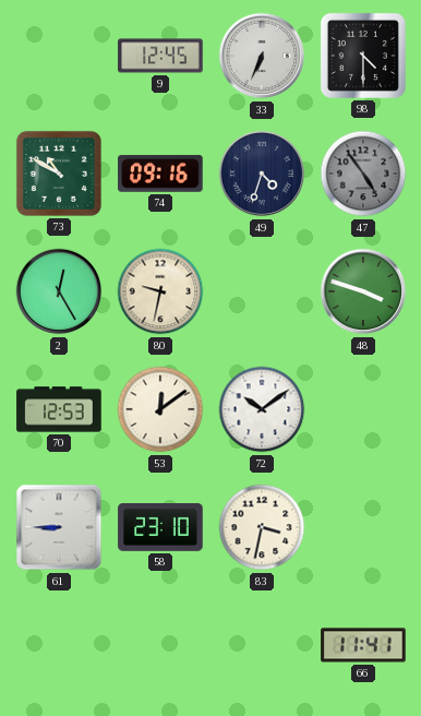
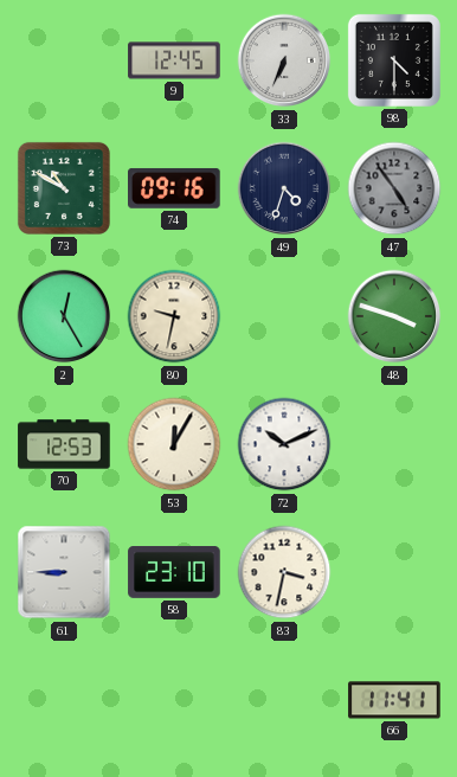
53: 12:09 -> 12:05 (174, 444)
72: 10:09 -> 10:11 (284, 444)
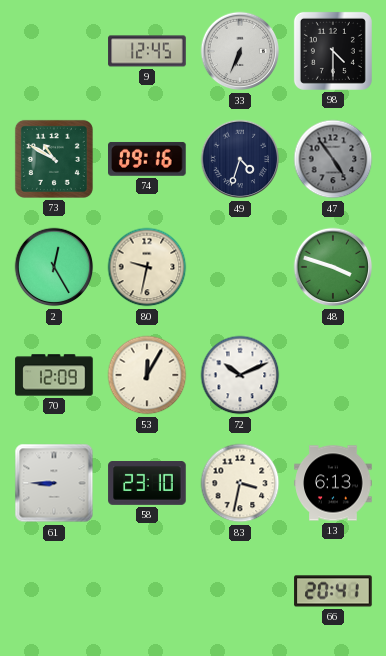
70: 12:53 -> 12:09 (54, 375)
13: none -> 6:13 (333, 483)
66: 11:41 -> 20:41 (333, 591)
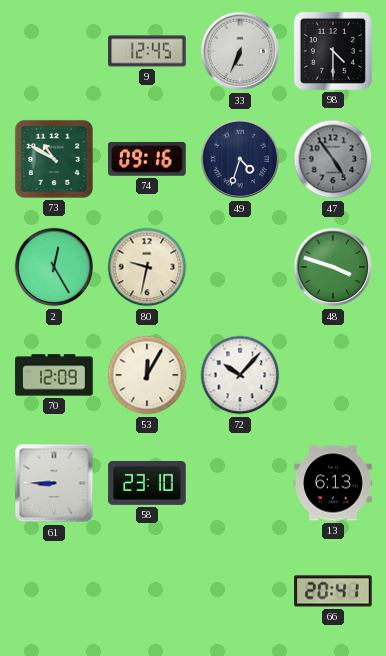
72: 10:11 -> 10:07 (240, 375)
83: 3:32 -> none (240, 483)
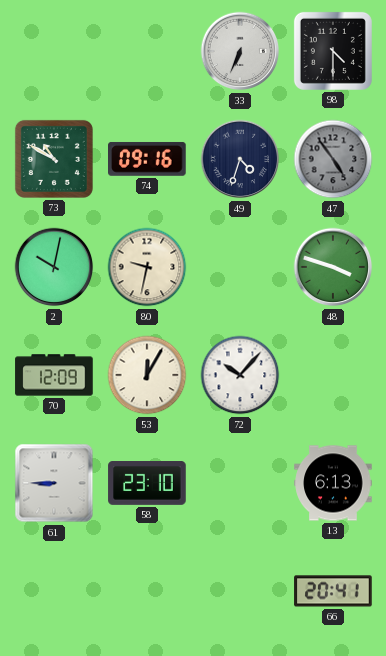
9: 12:45 -> none (147, 51)
2: 12:25 -> 10:02 (54, 267)
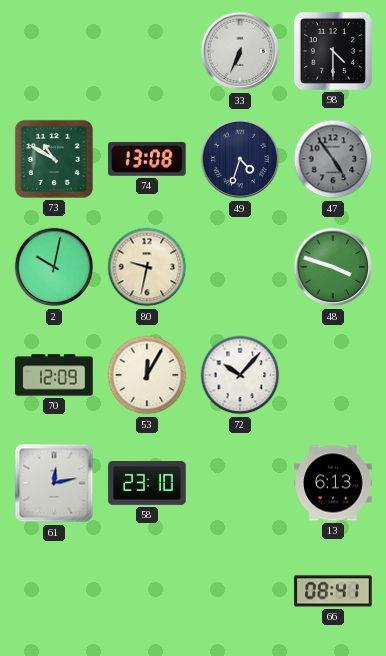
74: 09:16 -> 13:08 (147, 159)
61: 8:45 -> 12:13 (54, 483)
66: 20:41 -> 08:41 (333, 591)
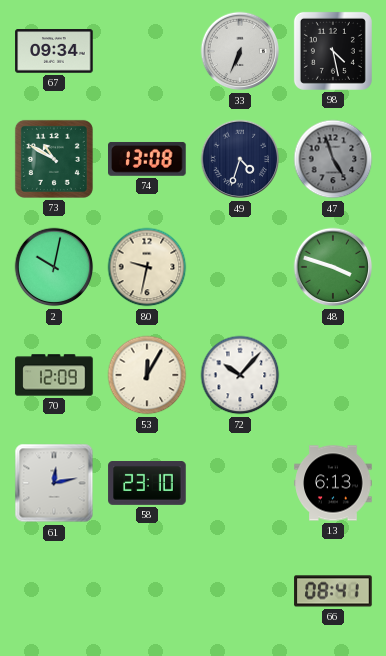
67: none -> 09:34 (54, 51)
98: 4:30 -> 4:28 (333, 51)
47: 4:54 -> 4:57 (333, 159)
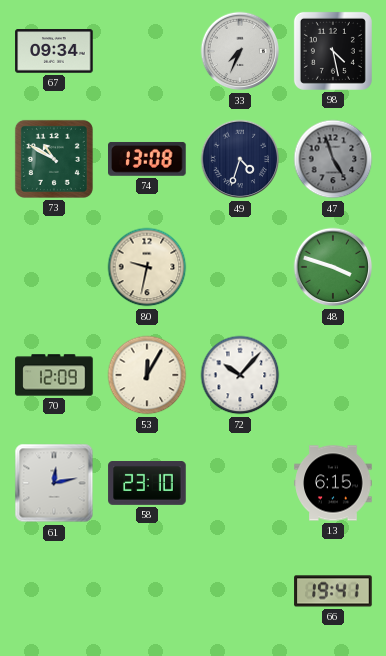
33: 6:34 -> 7:34 (240, 51)
2: 10:02 -> none (54, 267)
13: 6:13 -> 6:15 (333, 483)
66: 08:41 -> 19:41 (333, 591)
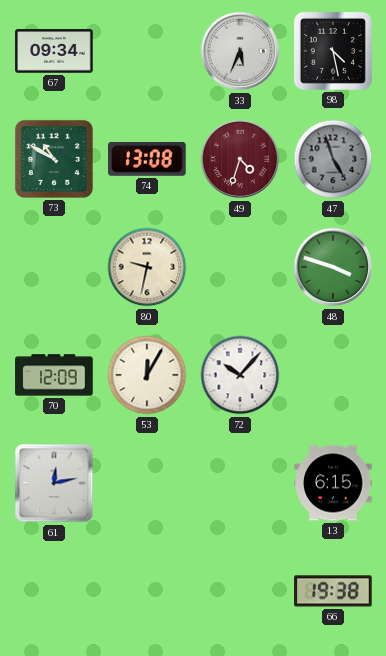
33: 7:34 -> 5:34 (240, 51)
49 dial: navy -> burgundy (240, 159)
58: 23:10 -> none (147, 484)
66: 19:41 -> 19:38 (333, 591)
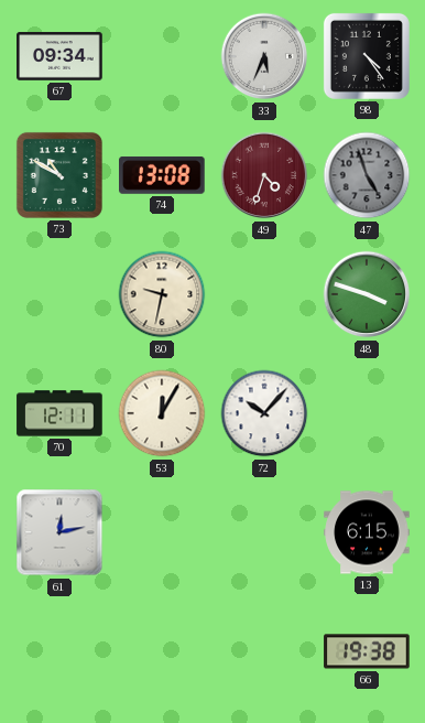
98: 4:28 -> 4:24 (367, 56)
70: 12:09 -> 12:11 (59, 413)
